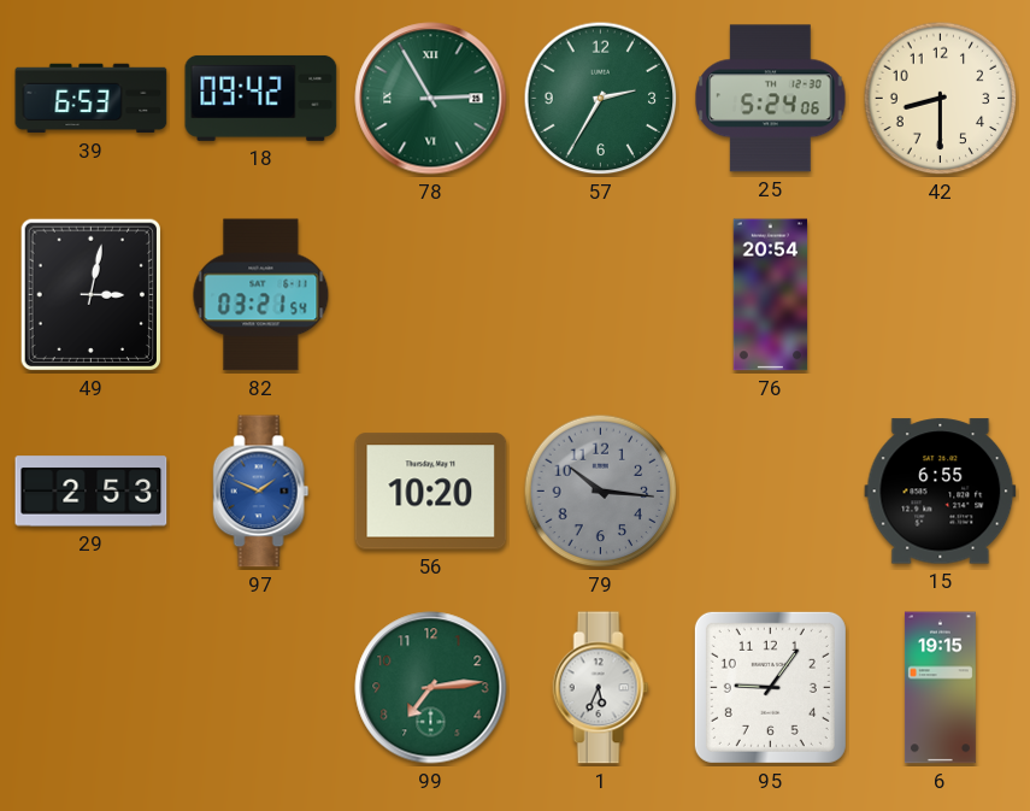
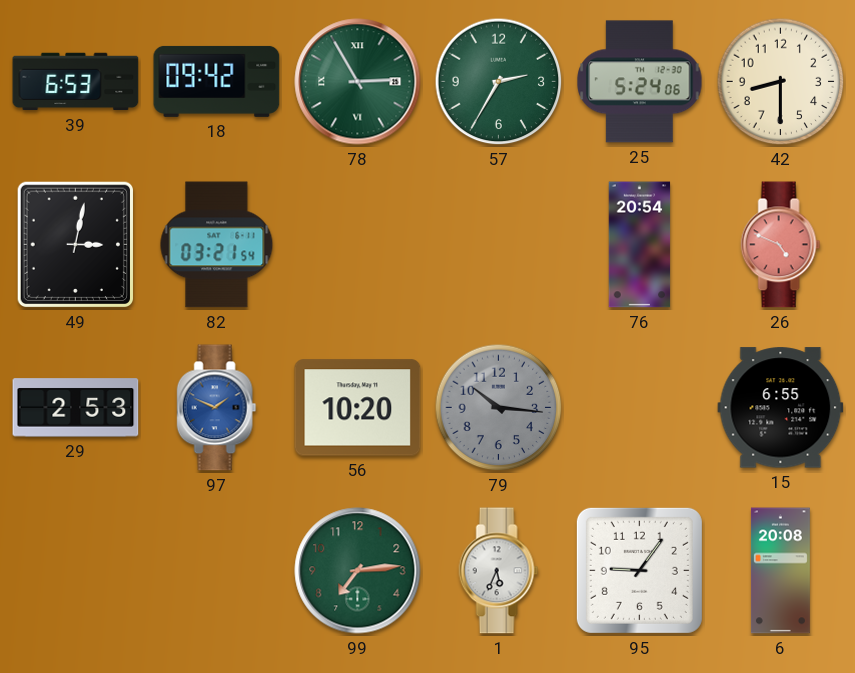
26: none -> 4:49 (781, 245)
6: 19:15 -> 20:08 (780, 571)
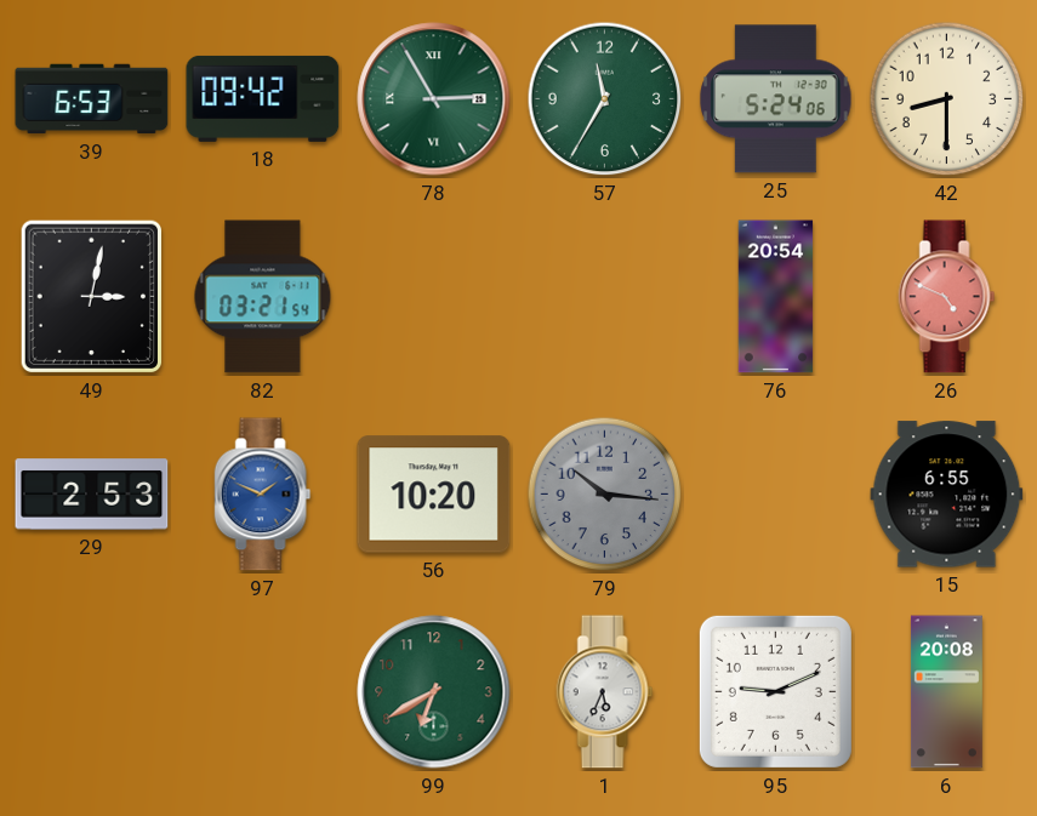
57: 2:35 -> 11:35 (605, 99)
99: 7:14 -> 6:40 (434, 692)
95: 9:06 -> 9:11 (775, 691)
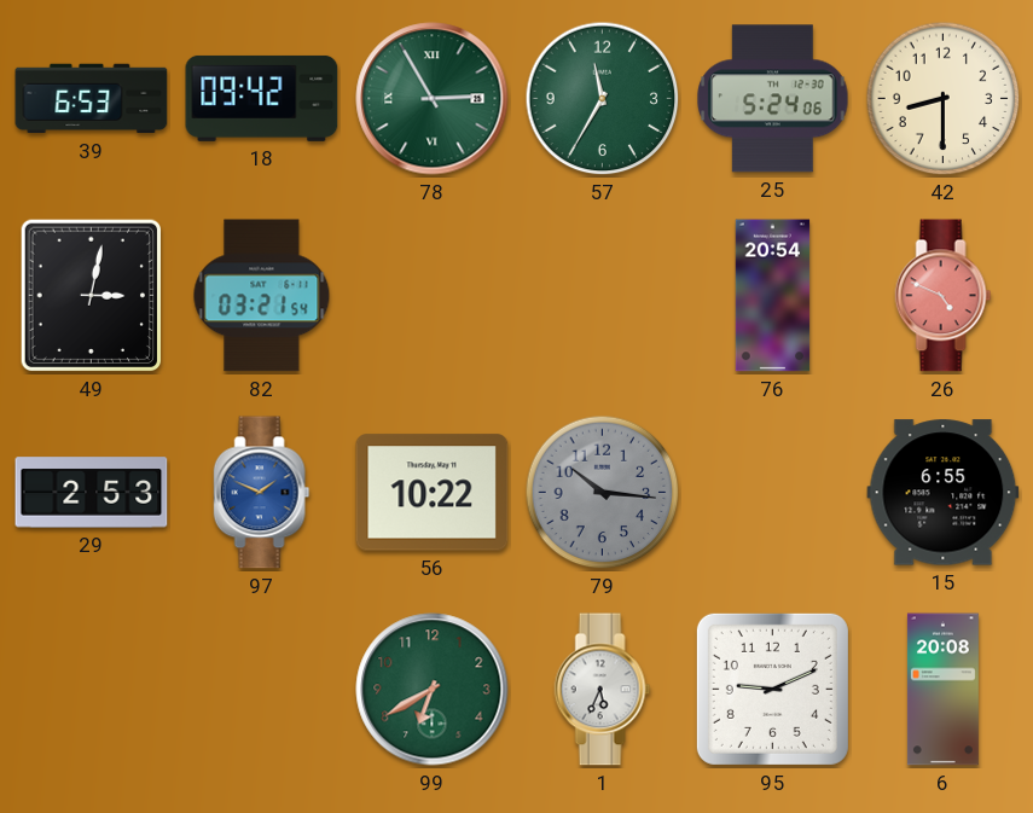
56: 10:20 -> 10:22 (433, 493)
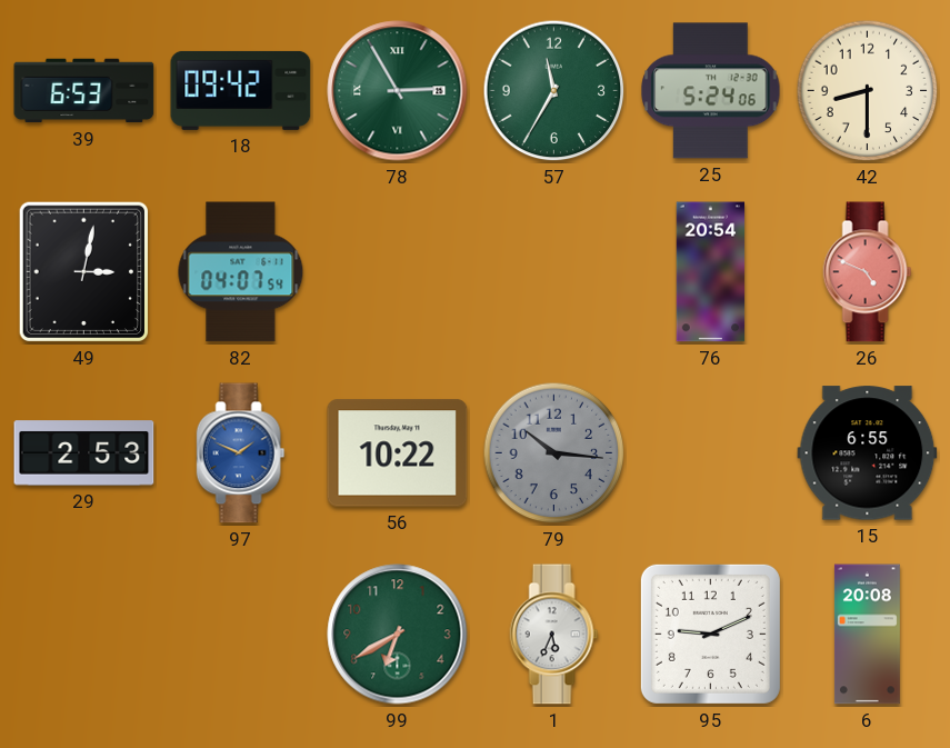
82: 03:21 -> 04:07 (241, 272)
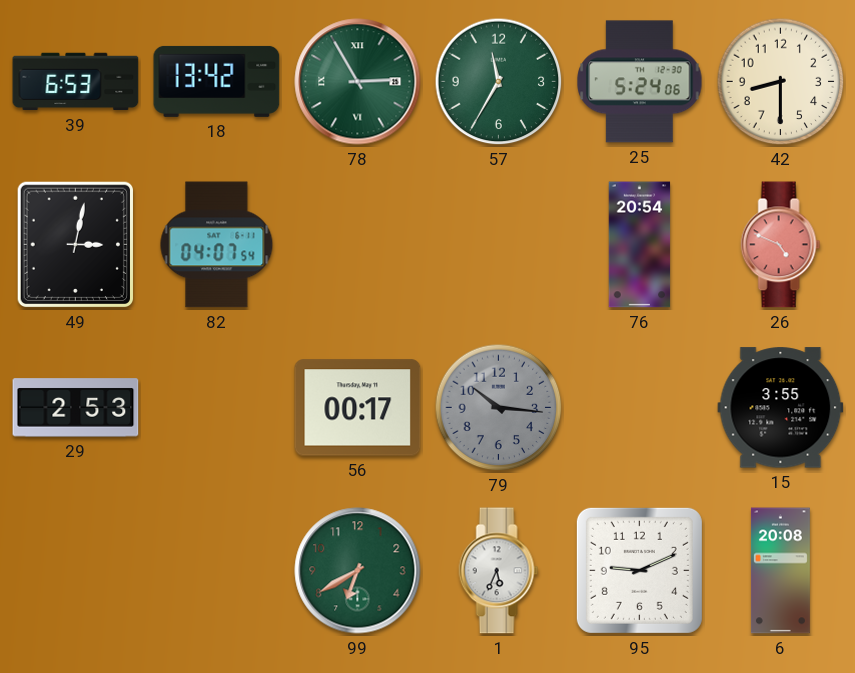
18: 09:42 -> 13:42 (217, 81)
97: 1:49 -> none (241, 453)
56: 10:22 -> 00:17 (358, 408)
15: 6:55 -> 3:55 (781, 408)
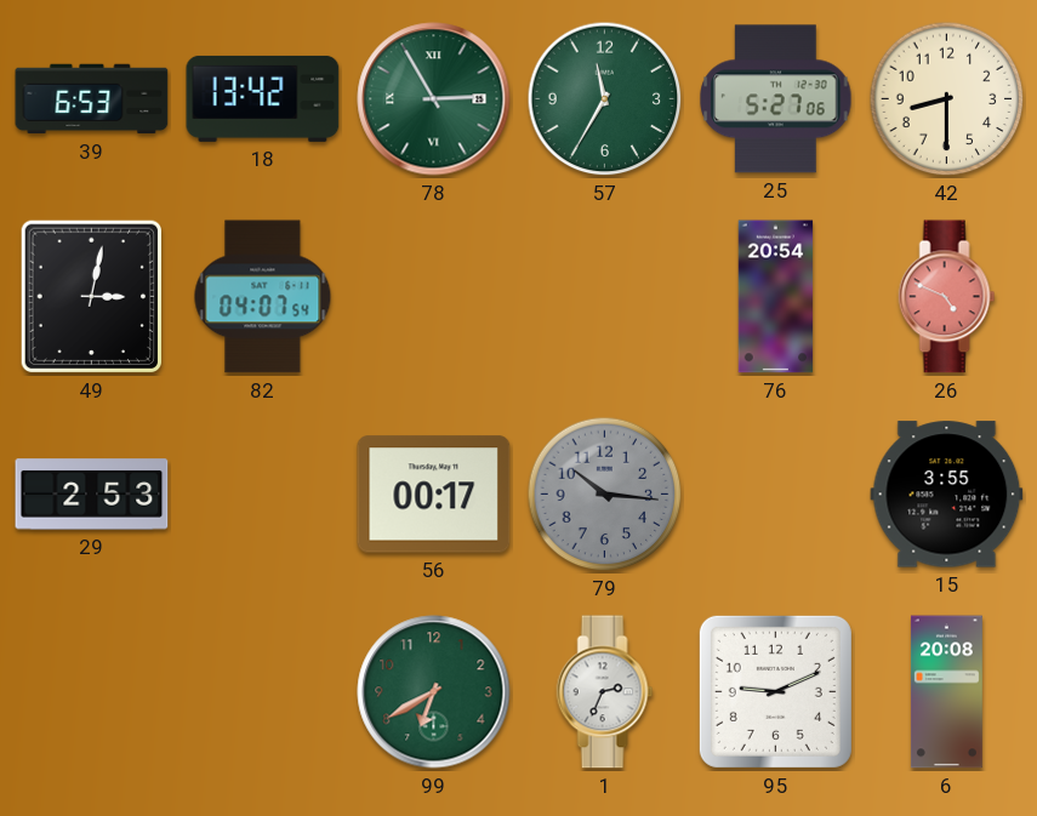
25: 5:24 -> 5:27 (776, 99)
1: 5:34 -> 2:34 (605, 692)
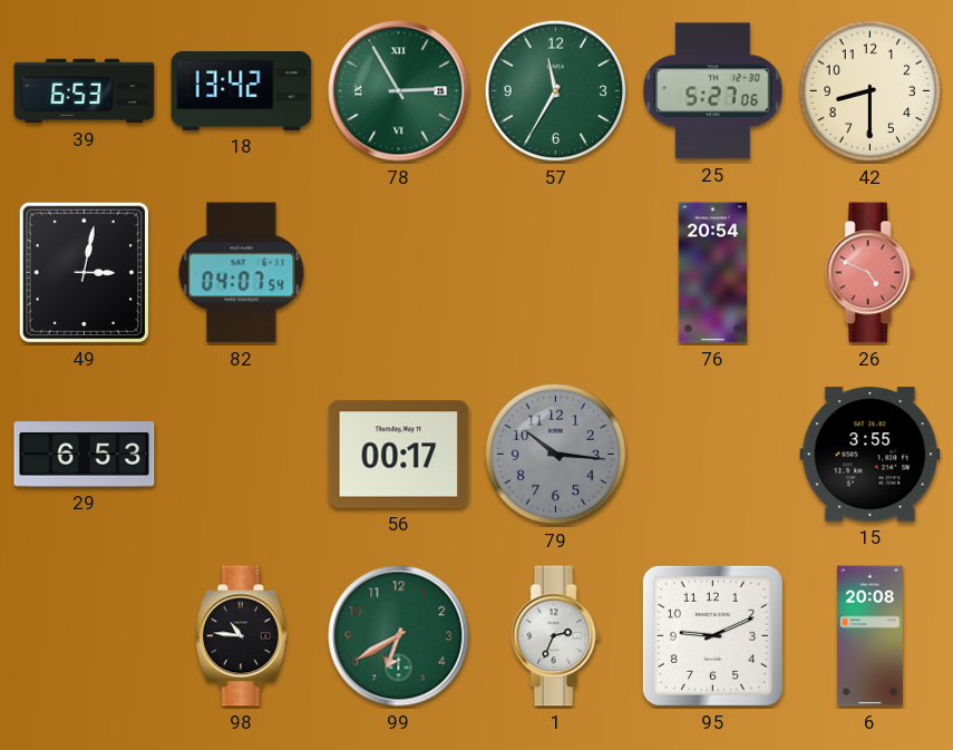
29: 2:53 -> 6:53 (85, 455)
98: none -> 10:46 (242, 636)
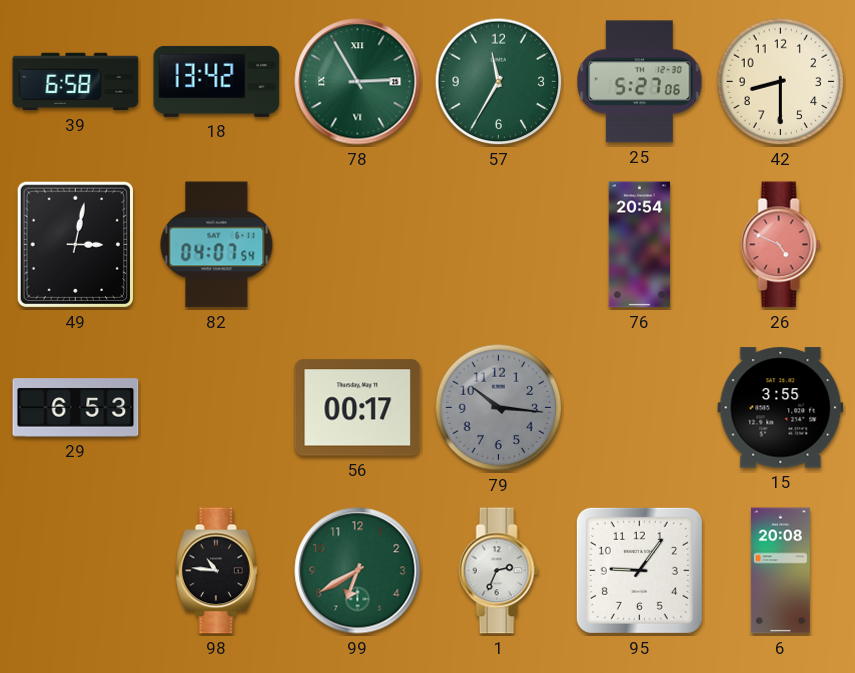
39: 6:53 -> 6:58 (76, 82)
95: 9:11 -> 9:06 (639, 570)
